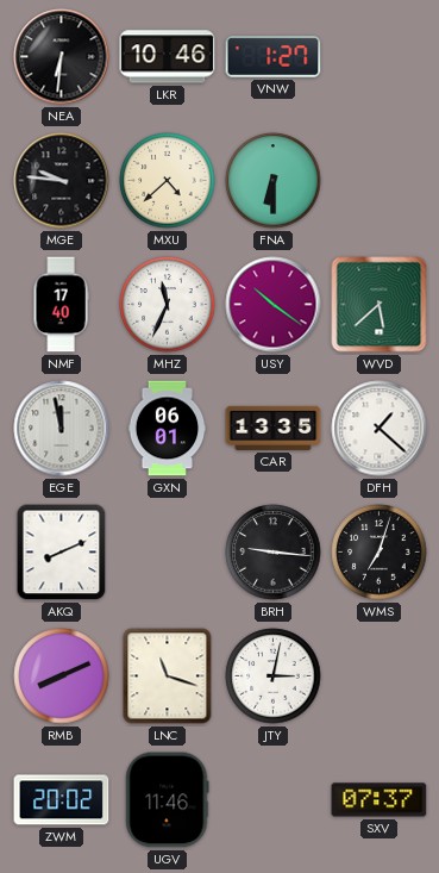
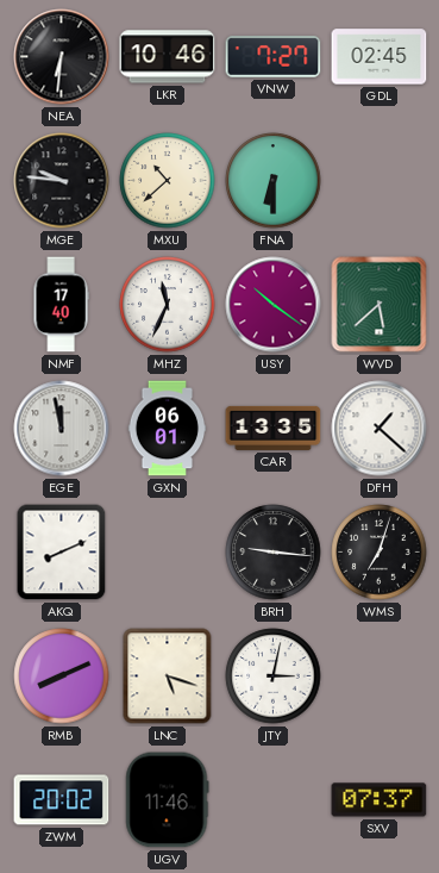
VNW: 1:27 -> 7:27 (274, 57)
GDL: none -> 02:45 (380, 57)
MXU: 4:38 -> 10:38 (168, 181)
LNC: 11:18 -> 5:18 (168, 676)
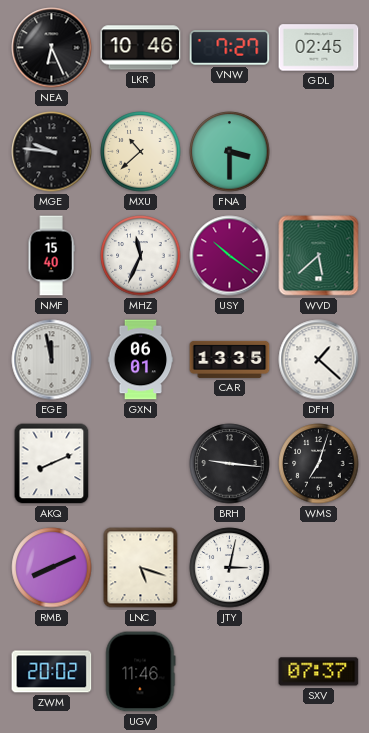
NEA: 6:31 -> 6:26 (52, 48)
FNA: 6:30 -> 3:30 (230, 152)
NMF: 17:40 -> 15:40 (51, 256)
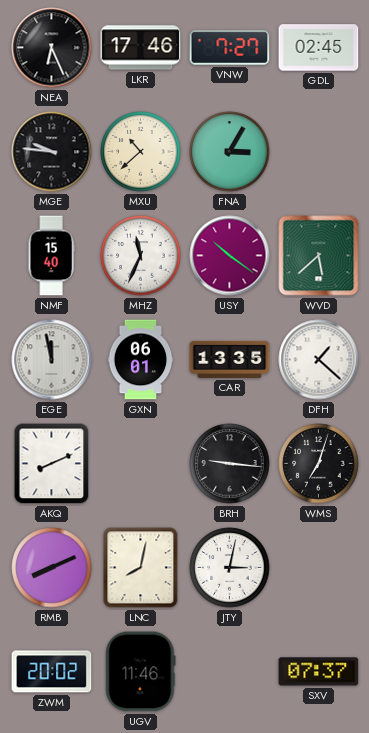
LKR: 10:46 -> 17:46 (141, 48)
FNA: 3:30 -> 3:05 (230, 152)
LNC: 5:18 -> 8:02 (141, 568)
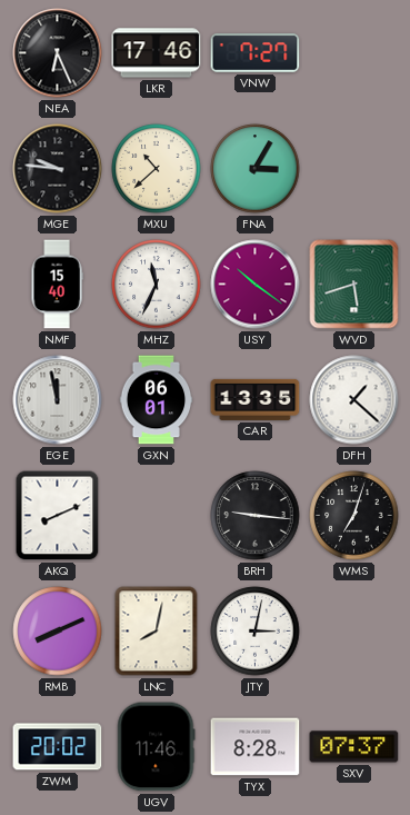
GDL: 02:45 -> none (319, 48)
WVD: 5:38 -> 5:42 (354, 285)
TYX: none -> 8:28 (256, 747)
